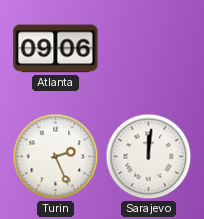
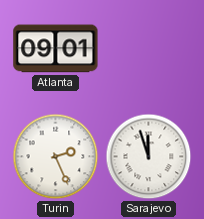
Atlanta: 09:06 -> 09:01 (56, 49)
Sarajevo: 12:01 -> 11:57 (149, 157)
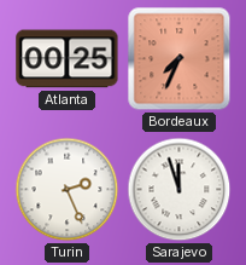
Atlanta: 09:01 -> 00:25 (68, 59)
Bordeaux: none -> 7:34 (180, 59)
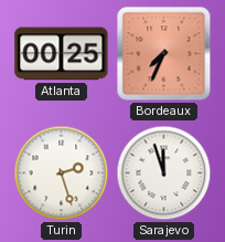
Turin: 2:26 -> 2:27 (62, 173)
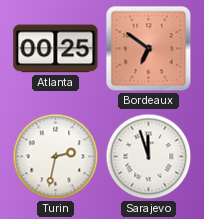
Bordeaux: 7:34 -> 6:51 (149, 49)
Turin: 2:27 -> 2:32 (56, 157)
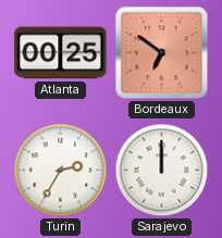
Turin: 2:32 -> 2:35 (61, 171)
Sarajevo: 11:57 -> 12:00 (162, 171)
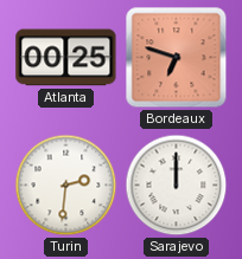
Bordeaux: 6:51 -> 6:48 (177, 58)
Turin: 2:35 -> 2:31 (66, 186)
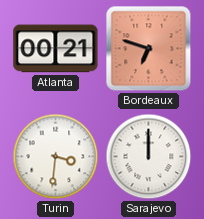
Atlanta: 00:25 -> 00:21 (56, 49)
Turin: 2:31 -> 3:31 (56, 157)
